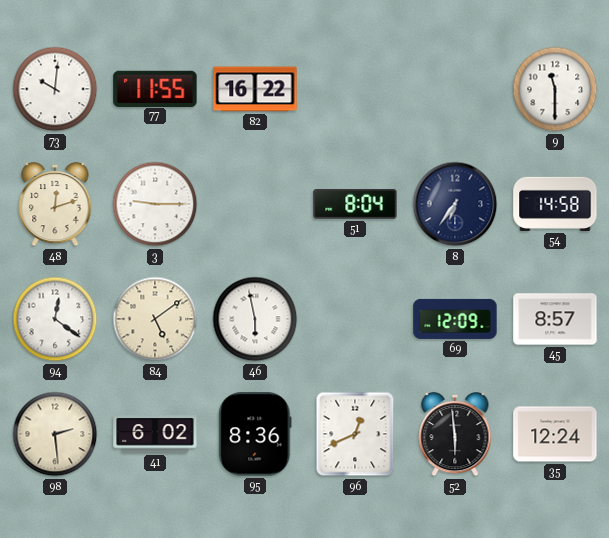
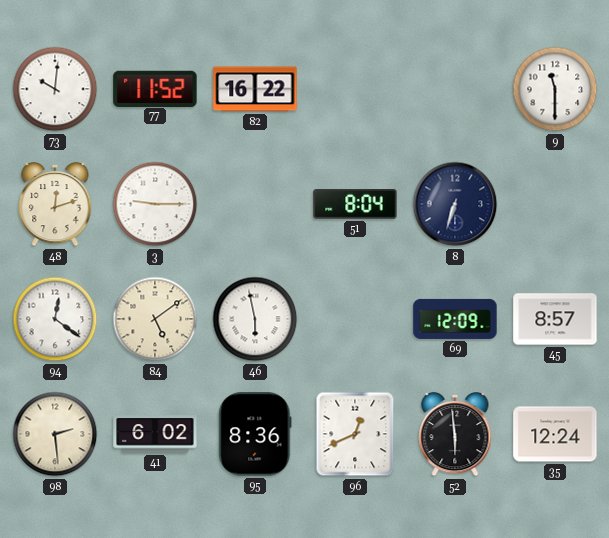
77: 11:55 -> 11:52 (155, 88)
8: 6:36 -> 6:33 (455, 204)
54: 14:58 -> none (555, 204)
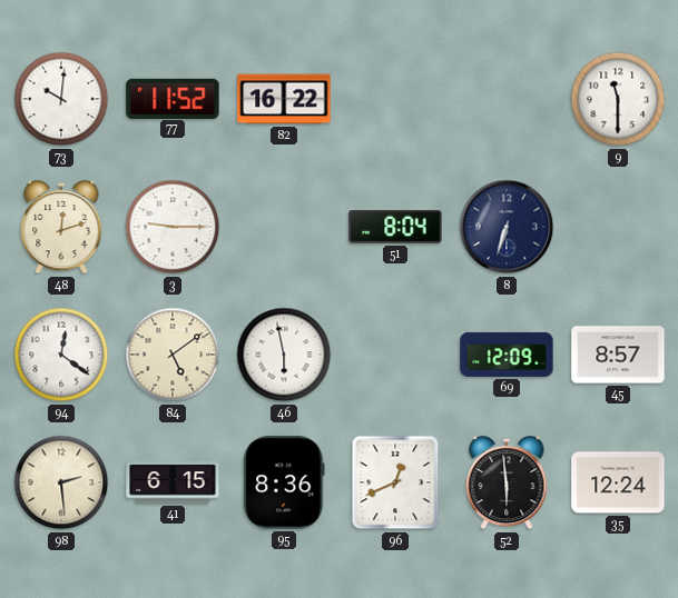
41: 6:02 -> 6:15 (173, 482)
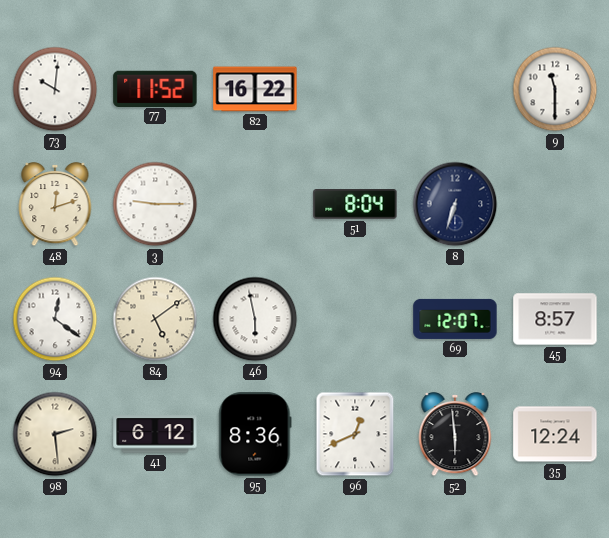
69: 12:09 -> 12:07 (455, 319)
41: 6:15 -> 6:12 (155, 434)
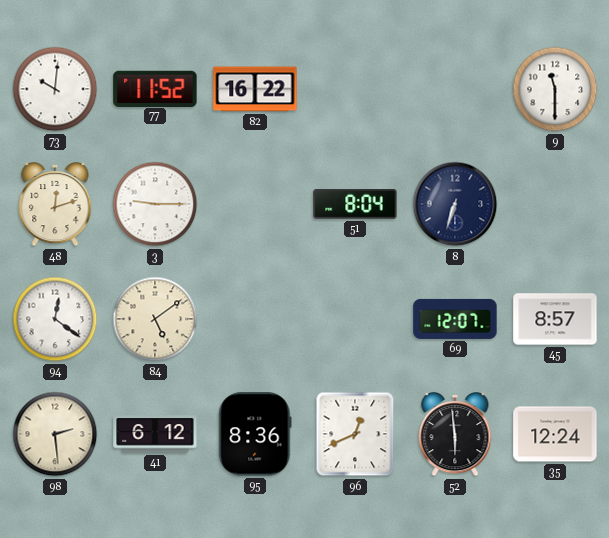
46: 5:58 -> none (255, 319)
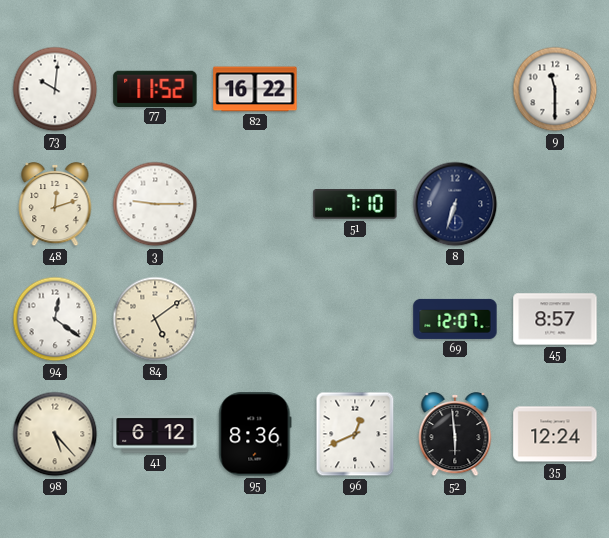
51: 8:04 -> 7:10 (355, 205)
98: 2:29 -> 5:23 (55, 434)
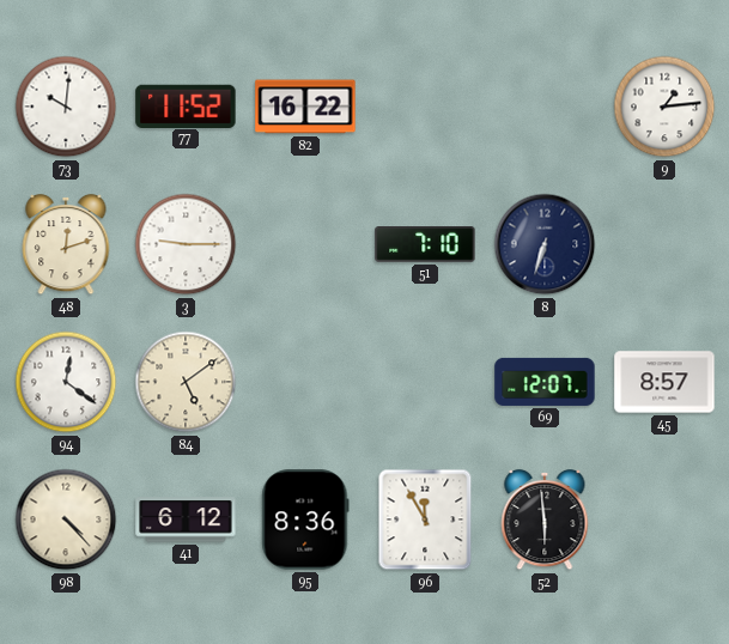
9: 11:30 -> 1:14 (664, 107)
98: 5:23 -> 4:23 (66, 520)
96: 12:41 -> 11:55 (425, 520)
35: 12:24 -> none (555, 434)
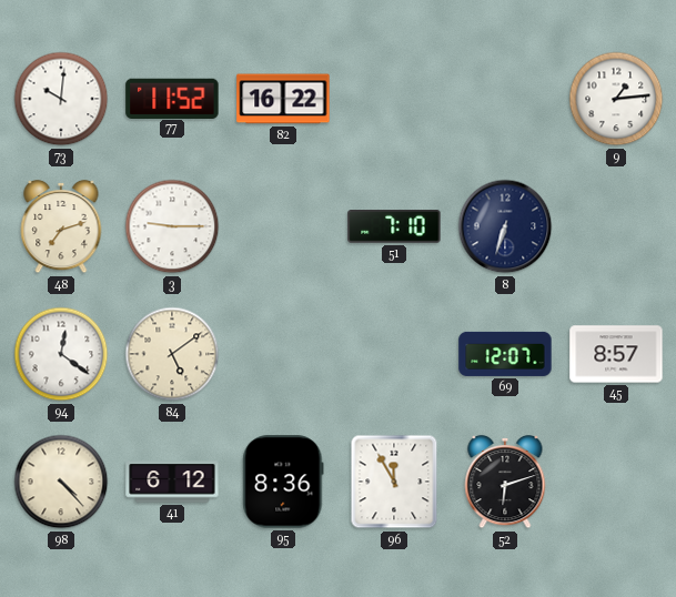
48: 12:12 -> 7:12 (61, 226)
52: 5:59 -> 6:12 (505, 482)
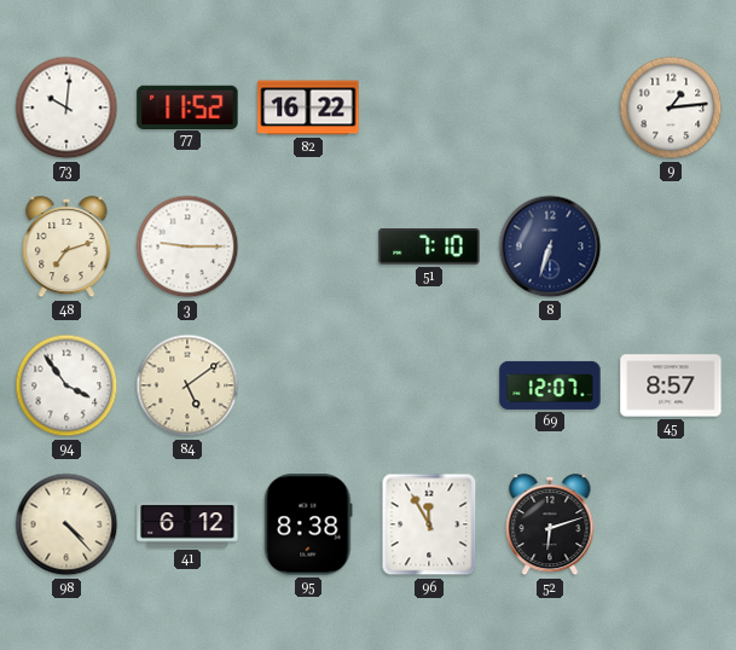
94: 12:21 -> 3:54 (66, 385)
95: 8:36 -> 8:38 (308, 524)
